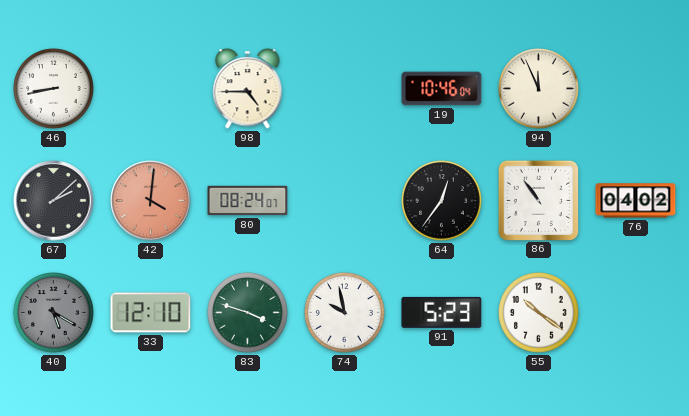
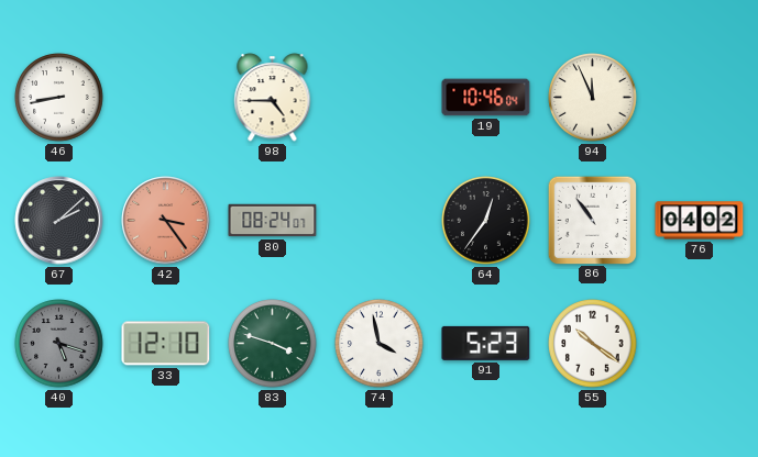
42: 4:01 -> 3:24 (166, 221)
40: 5:20 -> 5:18 (59, 344)
74: 9:58 -> 3:58 (380, 344)
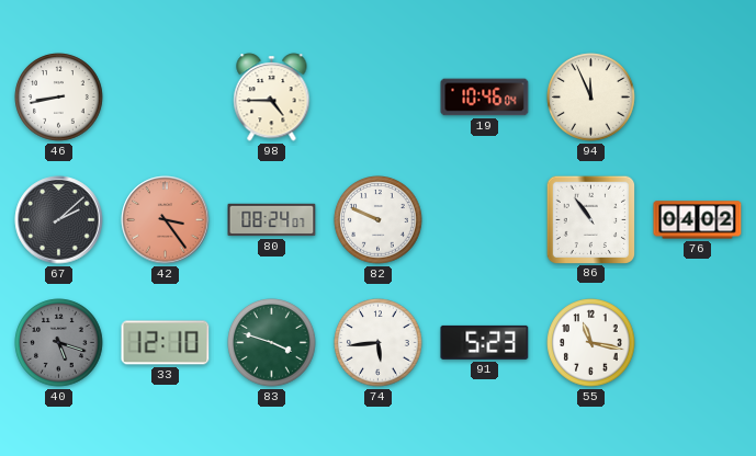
82: none -> 9:49 (379, 220)
64: 12:36 -> none (486, 221)
74: 3:58 -> 5:44 (379, 343)
55: 10:21 -> 11:17 (591, 343)
